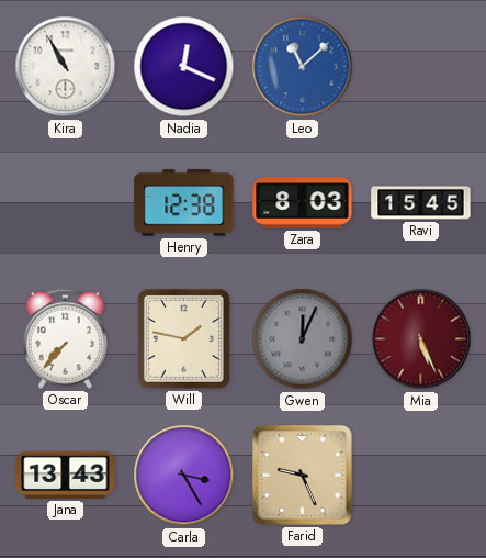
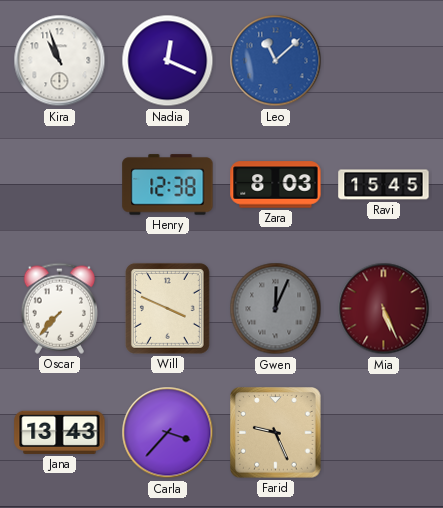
Kira: 10:55 -> 10:57 (60, 61)
Will: 1:47 -> 3:49 (167, 308)
Carla: 3:25 -> 3:37 (168, 433)
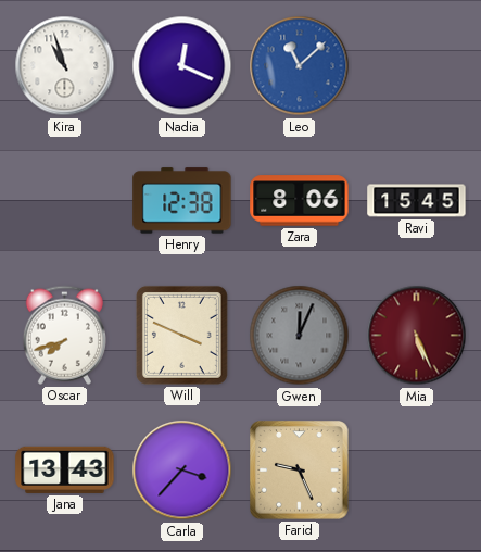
Zara: 8:03 -> 8:06 (300, 201)
Oscar: 7:37 -> 7:42 (64, 335)
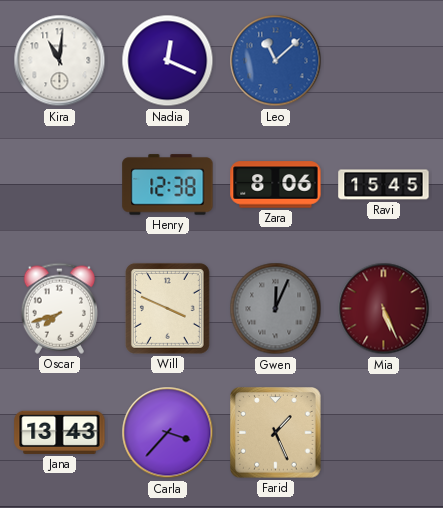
Kira: 10:57 -> 11:01 (60, 61)
Farid: 9:26 -> 1:26 (276, 433)
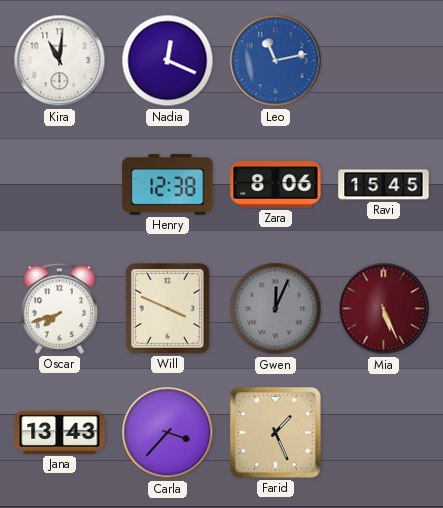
Leo: 11:08 -> 11:13 (276, 61)
